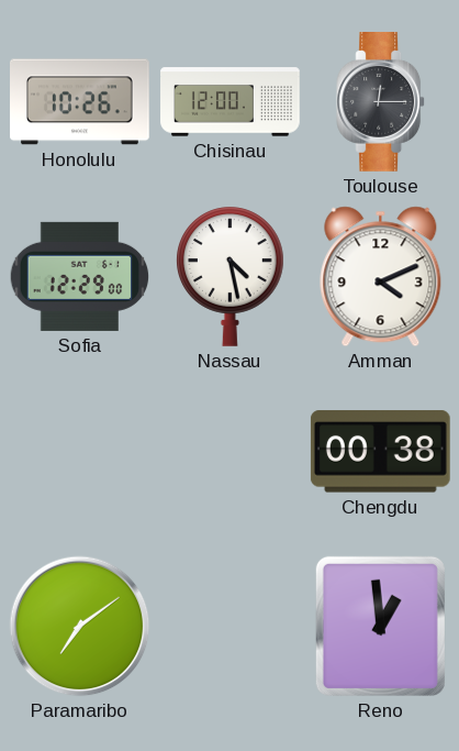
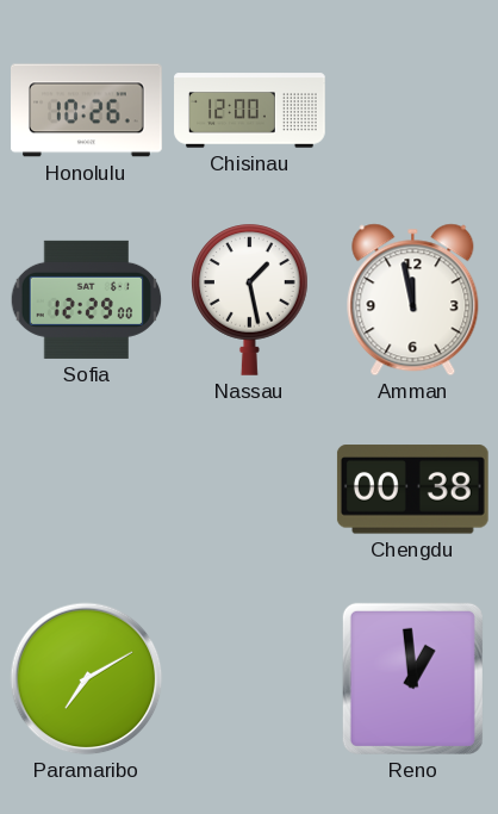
Toulouse: 12:15 -> none (381, 102)
Nassau: 4:28 -> 1:28 (250, 299)
Amman: 4:11 -> 11:58 (413, 300)
Paramaribo: 7:09 -> 7:10 (87, 679)
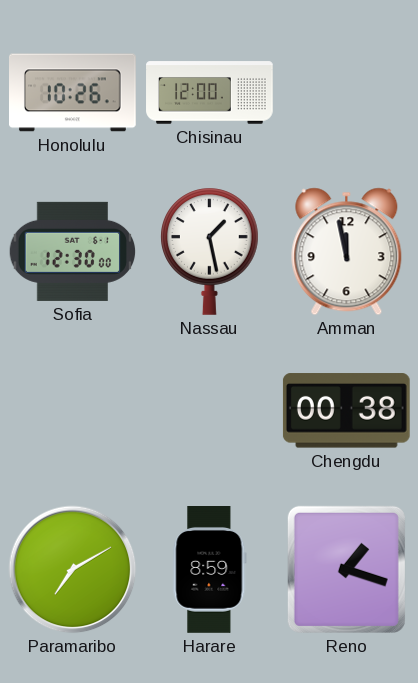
Sofia: 12:29 -> 12:30 (73, 251)
Harare: none -> 8:59 (210, 570)
Reno: 12:59 -> 1:18 (346, 569)
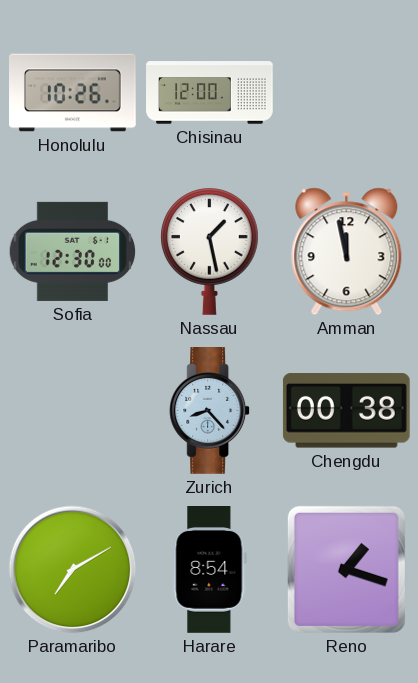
Zurich: none -> 8:23 (210, 411)
Harare: 8:59 -> 8:54 (210, 570)
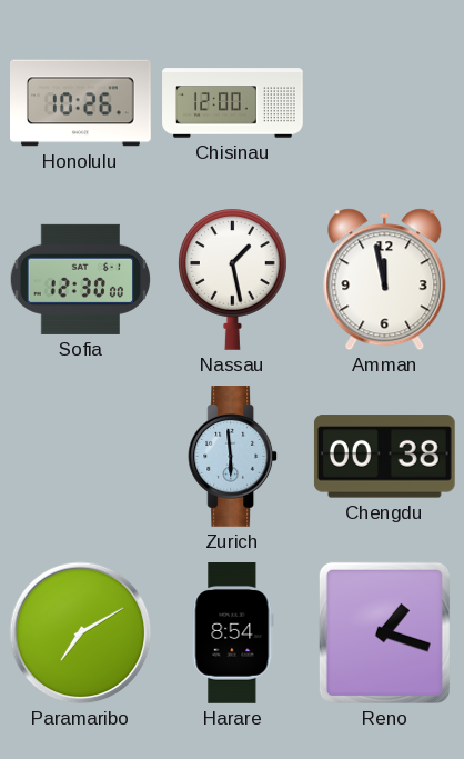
Zurich: 8:23 -> 5:59 (233, 457)
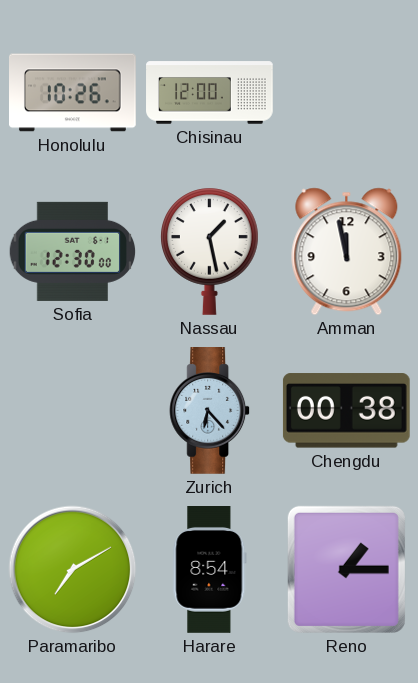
Zurich: 5:59 -> 6:23 (210, 411)
Reno: 1:18 -> 1:15 (346, 569)
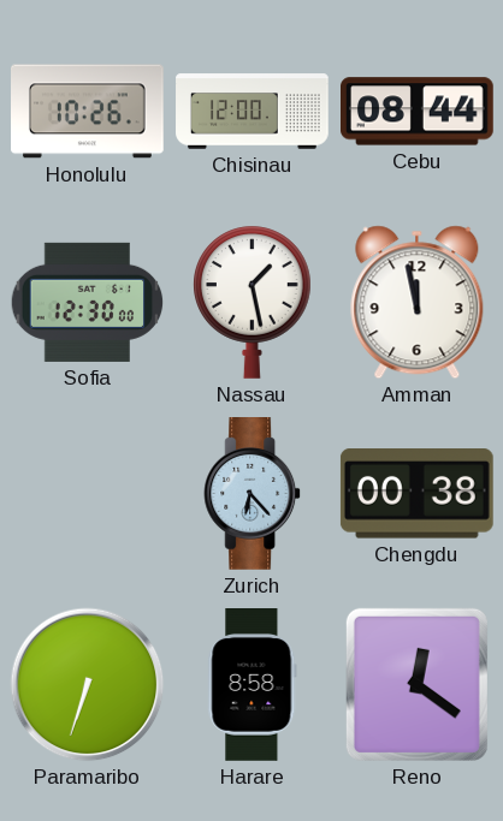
Cebu: none -> 08:44 (418, 112)
Paramaribo: 7:10 -> 6:33 (88, 685)
Harare: 8:54 -> 8:58 (253, 685)
Reno: 1:15 -> 12:21 (416, 684)
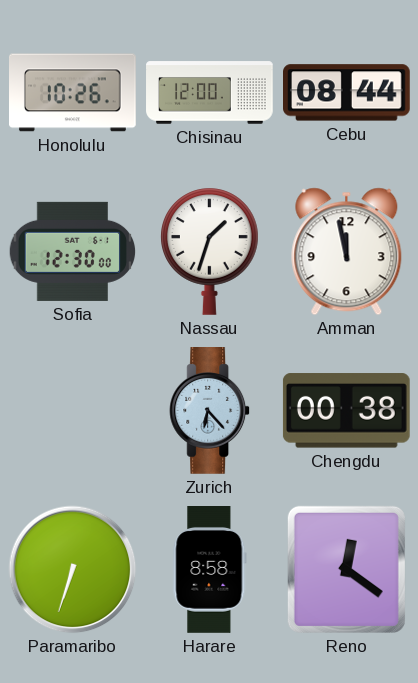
Nassau: 1:28 -> 1:33 (210, 251)
